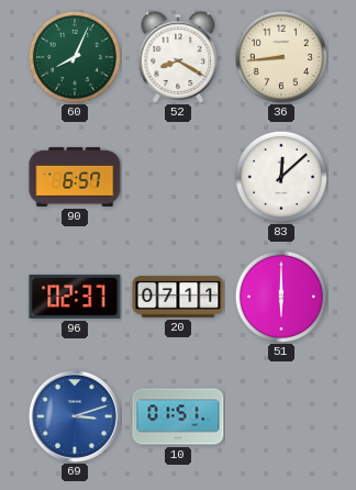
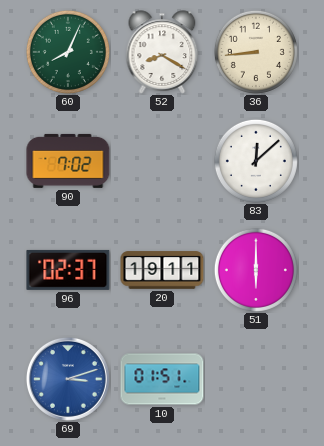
90: 6:57 -> 7:02 (68, 161)
20: 07:11 -> 19:11 (162, 270)
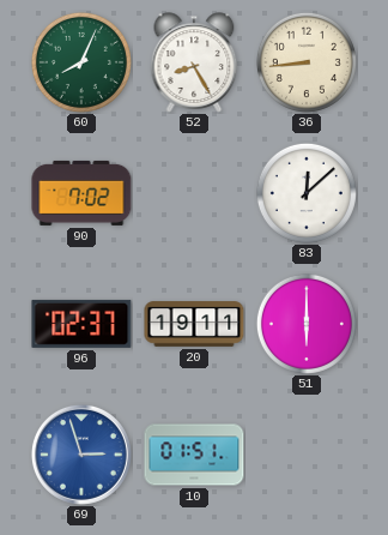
52: 8:20 -> 8:25 (194, 62)
69: 3:12 -> 2:57 (81, 455)
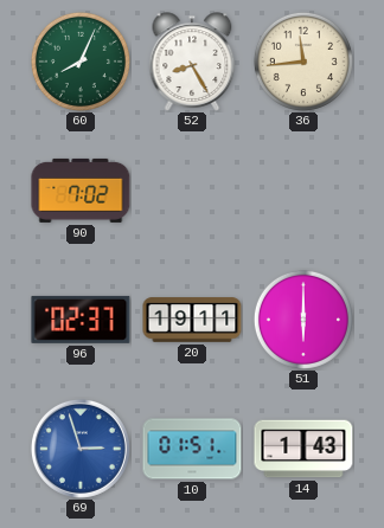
36: 8:44 -> 11:44 (303, 62)
83: 12:08 -> none (307, 193)
14: none -> 1:43 (303, 449)
